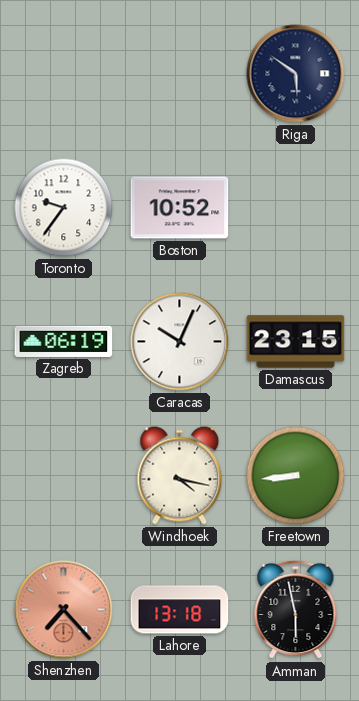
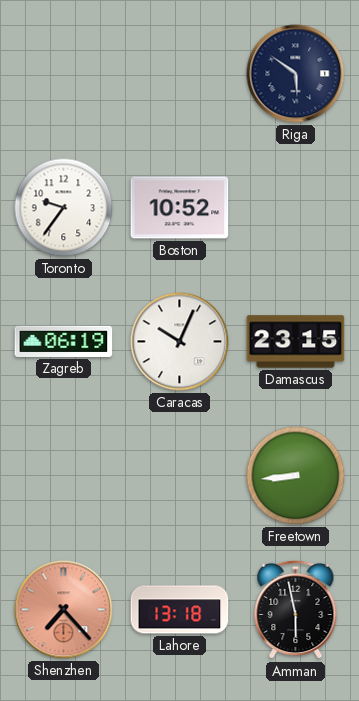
Windhoek: 4:17 -> none (180, 476)
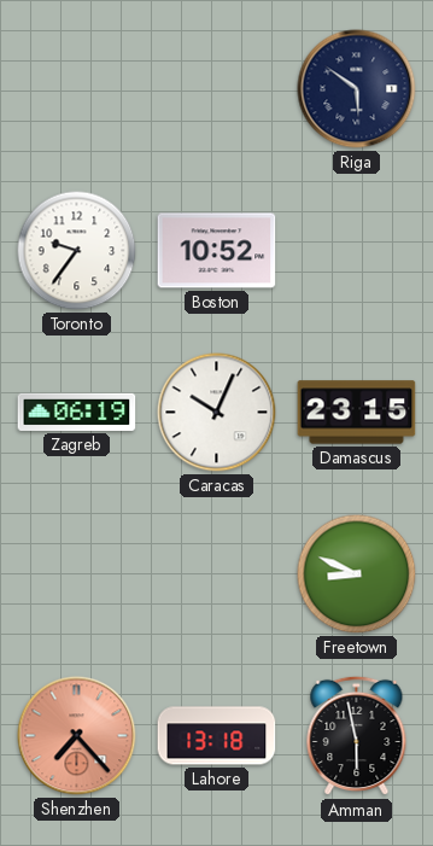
Freetown: 8:44 -> 8:49 (357, 574)
